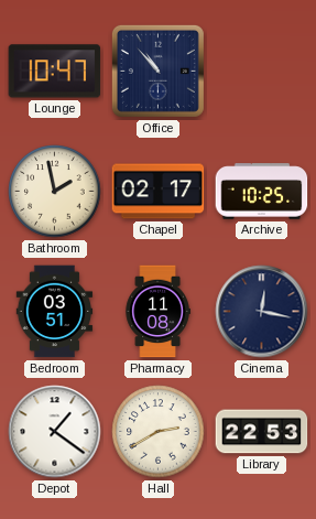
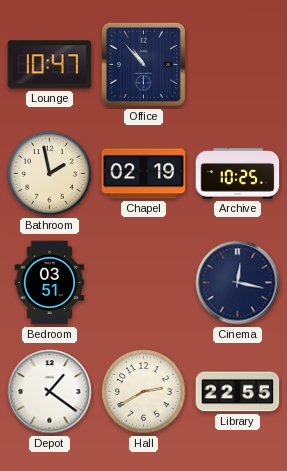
Chapel: 02:17 -> 02:19 (144, 174)
Pharmacy: 11:08 -> none (157, 312)
Library: 22:53 -> 22:55 (238, 392)
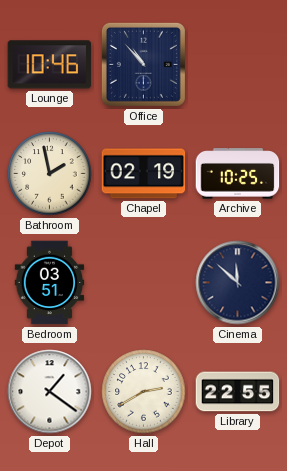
Lounge: 10:47 -> 10:46 (50, 65)
Cinema: 12:17 -> 11:52 (238, 283)
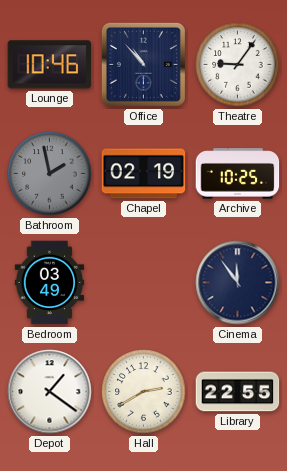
Theatre: none -> 9:06 (238, 65)
Bathroom dial: cream -> grey (50, 174)
Bedroom: 03:51 -> 03:49 (50, 283)
Cinema: 11:52 -> 11:54 (238, 283)
